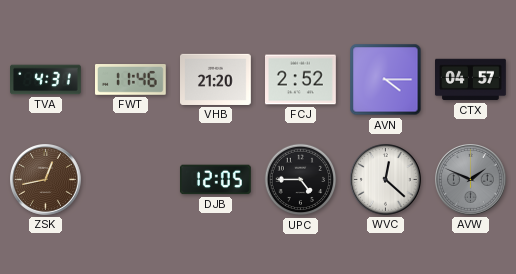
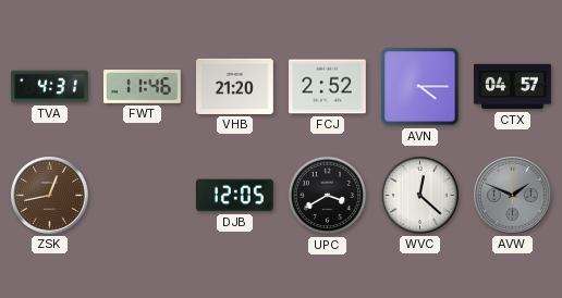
UPC: 4:45 -> 3:40 (328, 196)
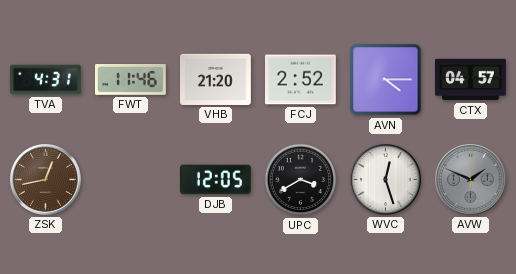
WVC: 12:22 -> 12:27 (386, 180)
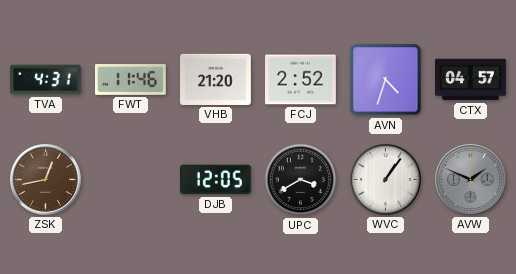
AVN: 4:15 -> 4:33 (386, 80)
WVC: 12:27 -> 1:06 (386, 180)
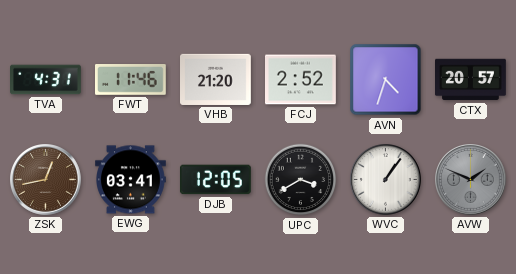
CTX: 04:57 -> 20:57 (471, 80)
EWG: none -> 03:41 (131, 180)
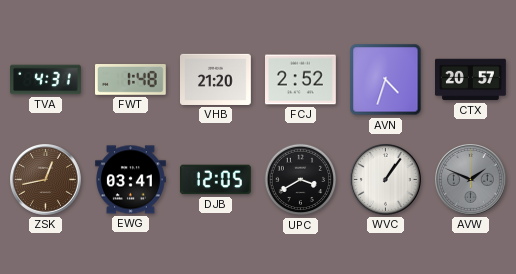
FWT: 11:46 -> 1:48 (131, 80)
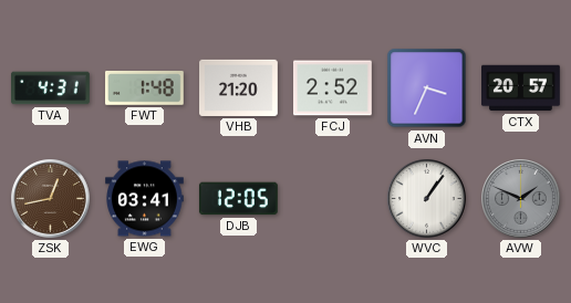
AVN: 4:33 -> 3:34 (427, 88)
UPC: 3:40 -> none (301, 180)
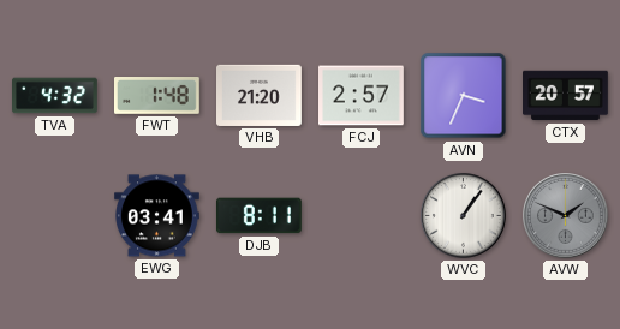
TVA: 4:31 -> 4:32 (55, 96)
FCJ: 2:52 -> 2:57 (362, 96)
ZSK: 12:43 -> none (51, 199)
DJB: 12:05 -> 8:11 (258, 216)
